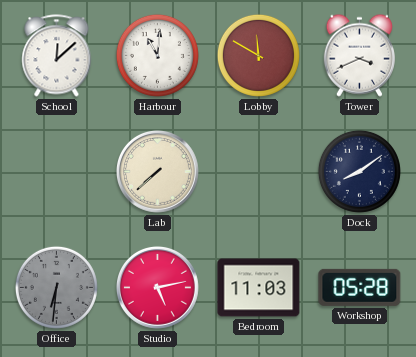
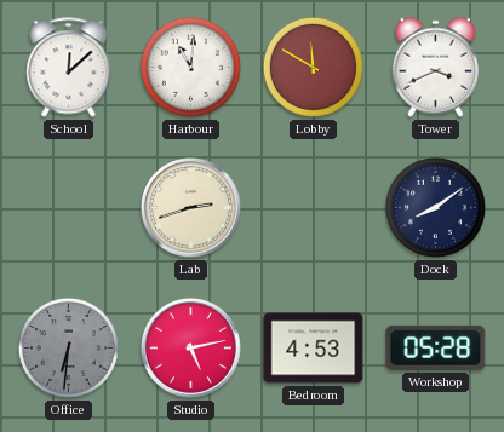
Lab: 7:38 -> 2:42 (191, 207)
Bedroom: 11:03 -> 4:53 (314, 349)
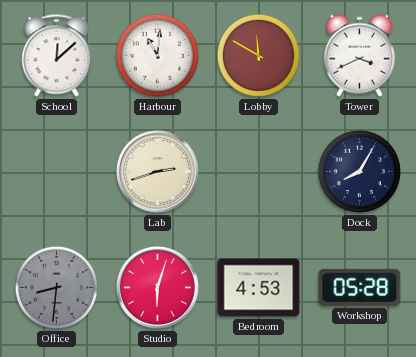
Dock: 8:09 -> 8:05 (359, 171)
Office: 6:31 -> 8:31 (56, 287)
Studio: 5:13 -> 6:03 (158, 287)
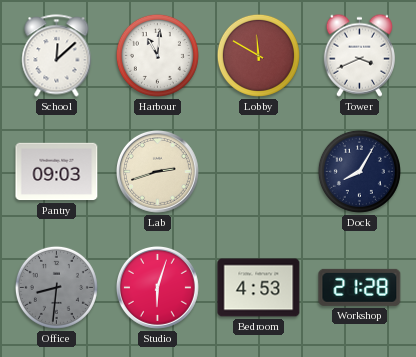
Pantry: none -> 09:03 (57, 172)
Workshop: 05:28 -> 21:28 (360, 287)
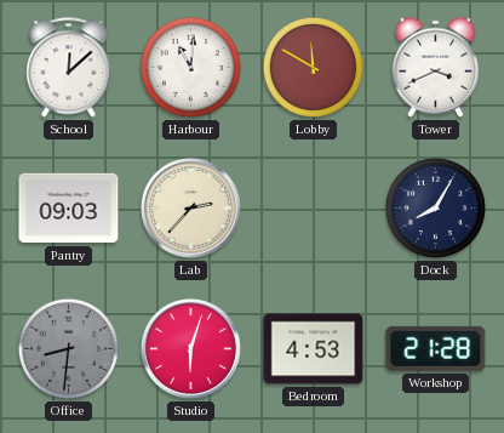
Lab: 2:42 -> 2:37 (191, 207)
